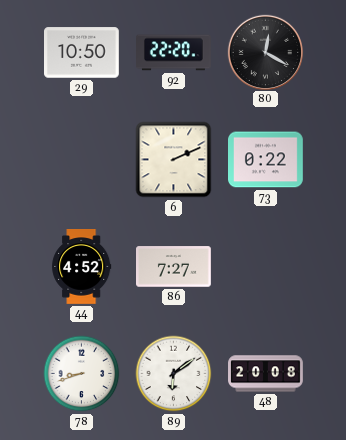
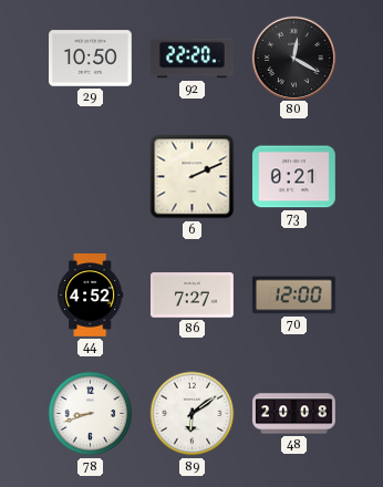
73: 0:22 -> 0:21 (294, 177)
70: none -> 12:00 (294, 296)
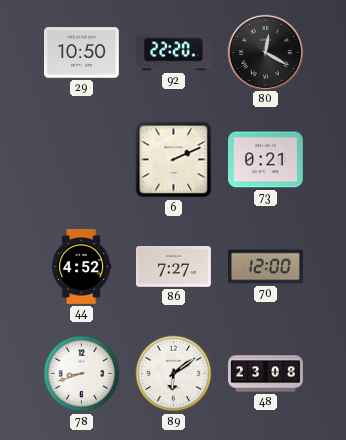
48: 20:08 -> 23:08 (266, 374)
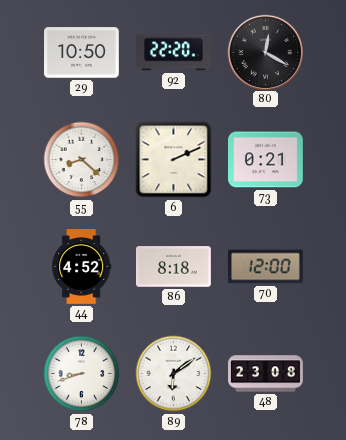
55: none -> 8:22 (82, 160)
86: 7:27 -> 8:18 (174, 267)
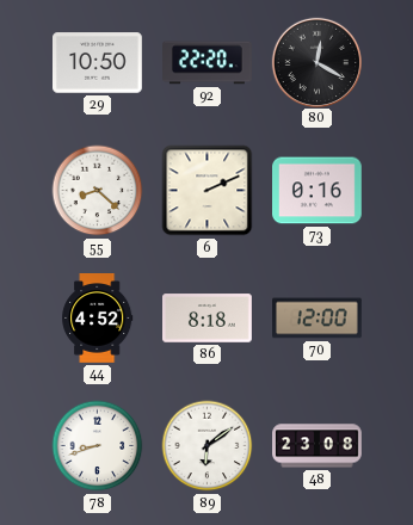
73: 0:21 -> 0:16 (318, 191)
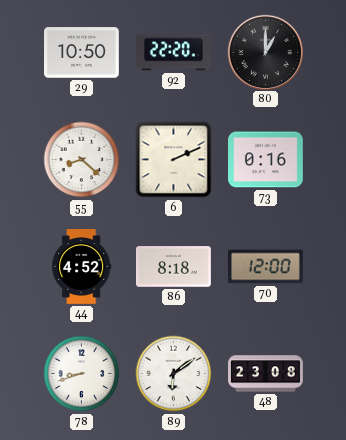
80: 12:20 -> 1:00 (265, 52)
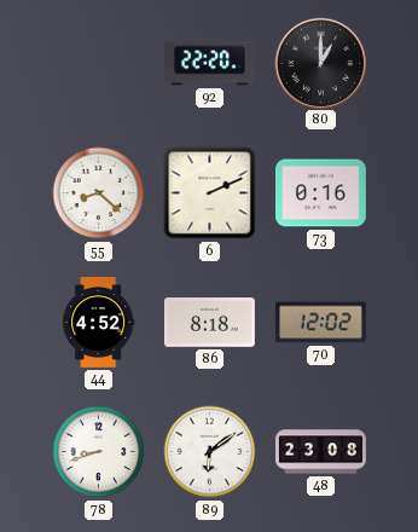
29: 10:50 -> none (82, 53)
70: 12:00 -> 12:02 (321, 323)
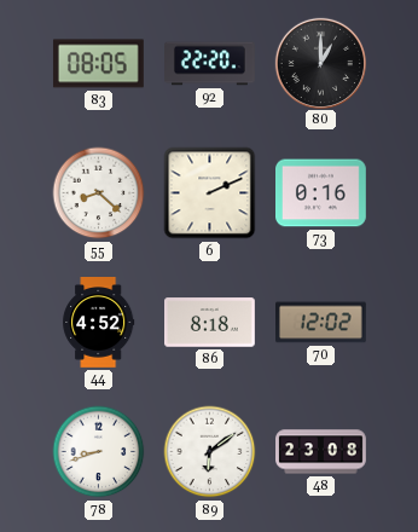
83: none -> 08:05 (98, 64)
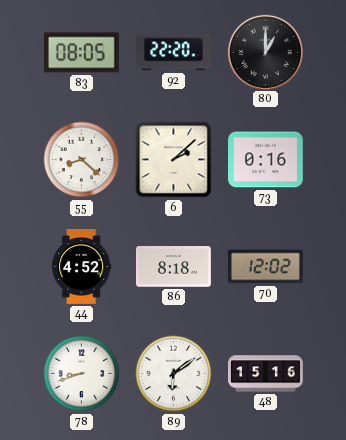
6: 2:11 -> 2:08 (174, 160)
48: 23:08 -> 15:16 (266, 374)
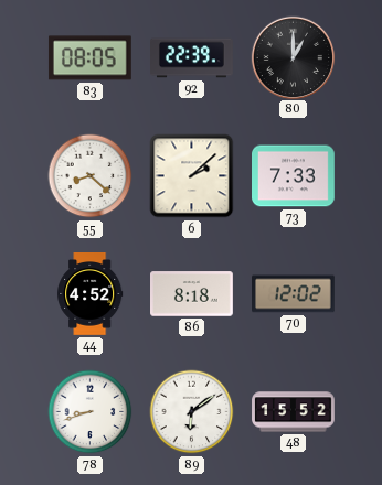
92: 22:20 -> 22:39 (192, 58)
73: 0:16 -> 7:33 (294, 176)
48: 15:16 -> 15:52 (294, 412)
